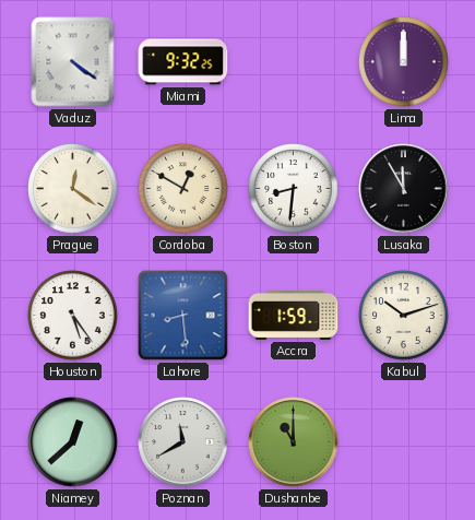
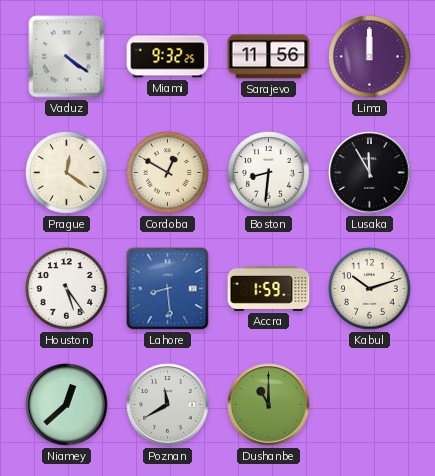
Sarajevo: none -> 11:56 (269, 57)
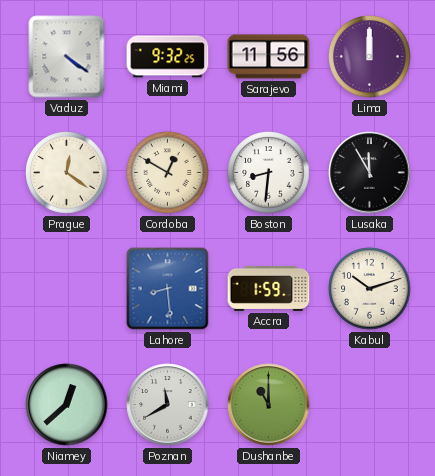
Houston: 5:24 -> none (67, 289)
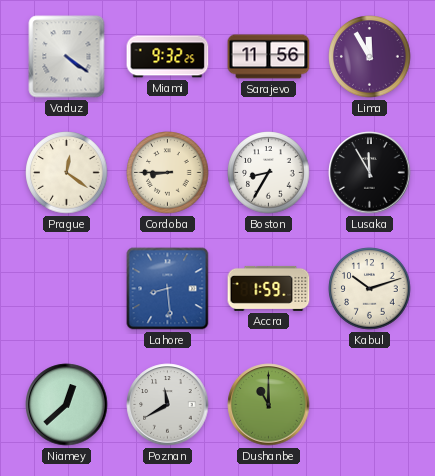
Lima: 12:00 -> 11:55 (370, 57)
Cordoba: 12:50 -> 8:45 (168, 173)
Boston: 8:31 -> 8:35 (269, 173)
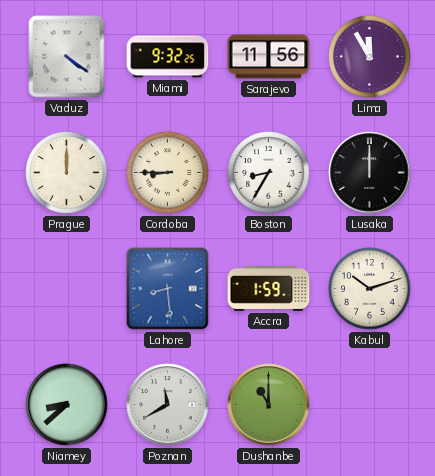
Prague: 12:21 -> 12:00 (67, 173)
Lusaka: 11:55 -> 12:00 (370, 173)
Niamey: 12:38 -> 8:38 (67, 405)
